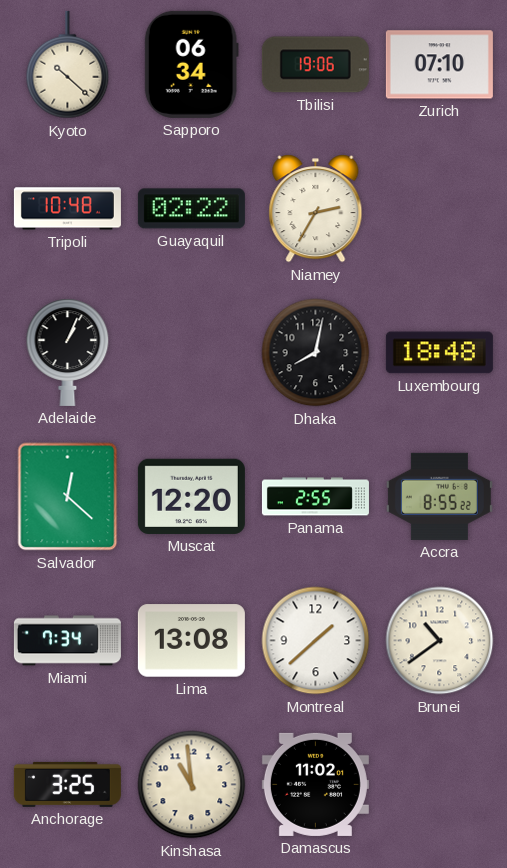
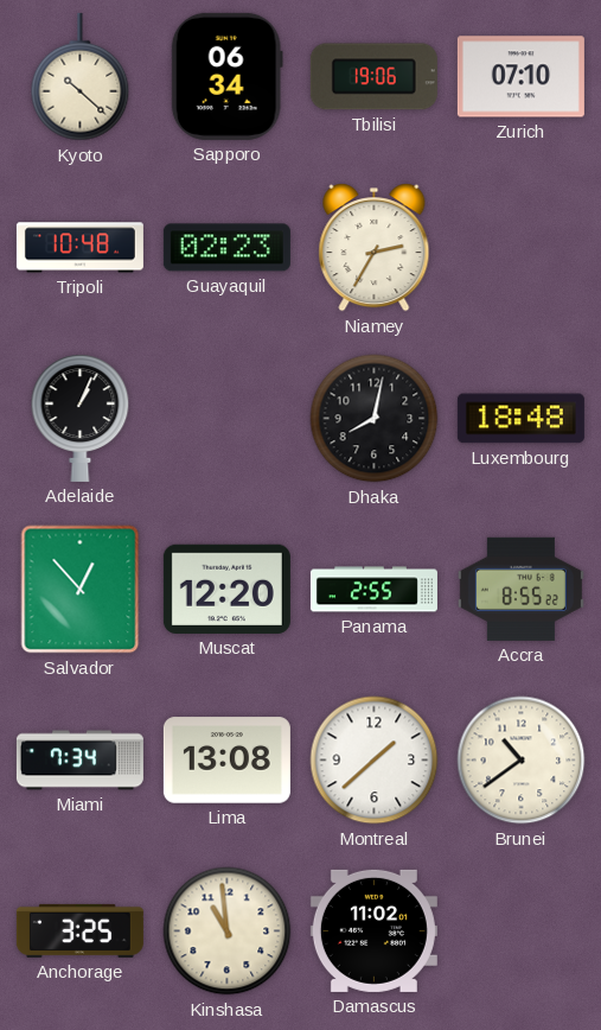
Guayaquil: 02:22 -> 02:23 (226, 248)
Salvador: 12:22 -> 12:53 (81, 590)
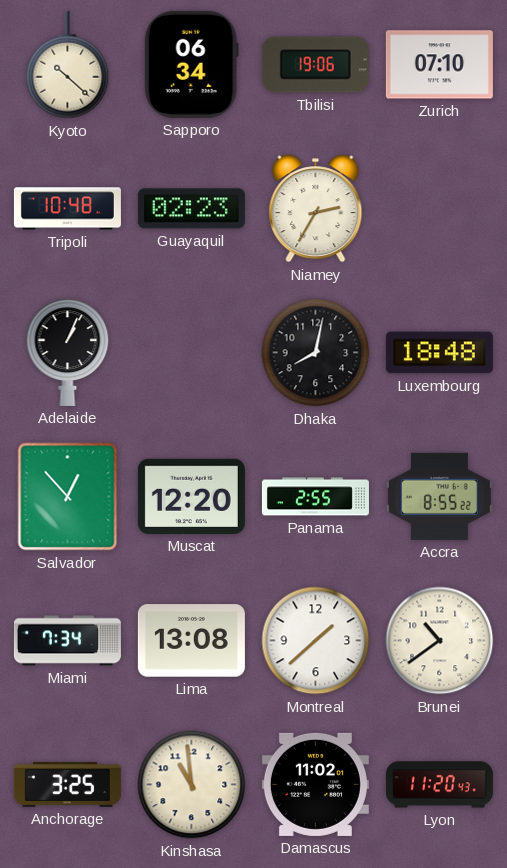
Lyon: none -> 11:20 (439, 785)
